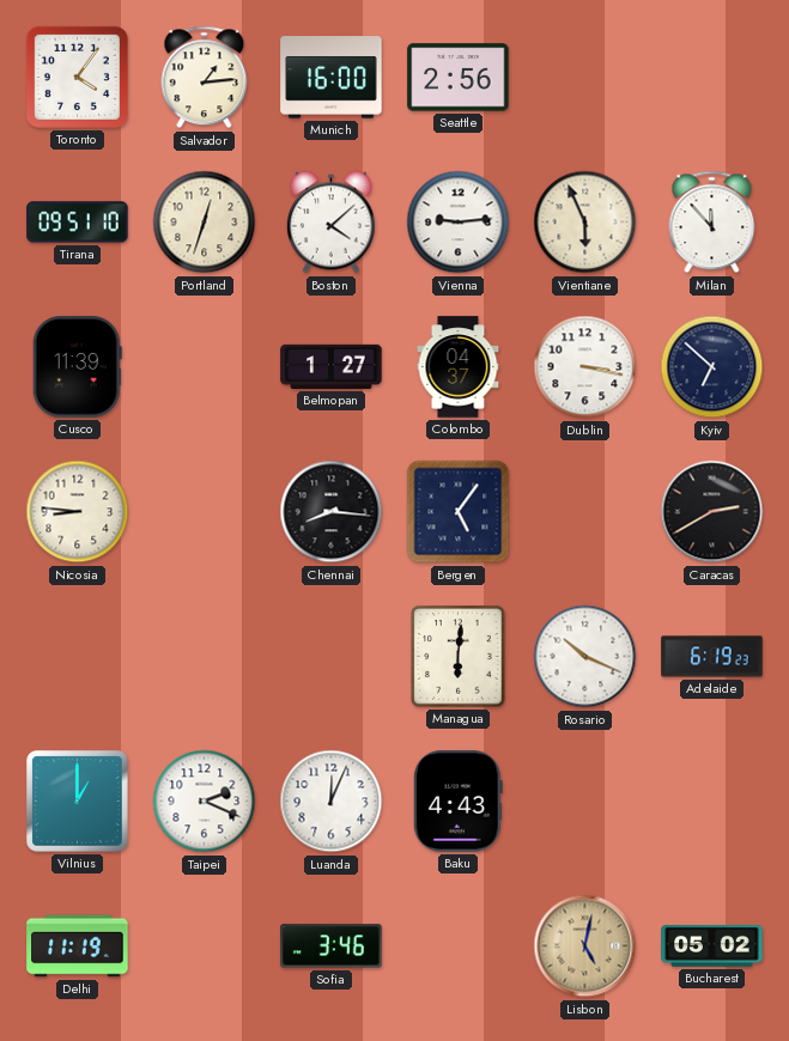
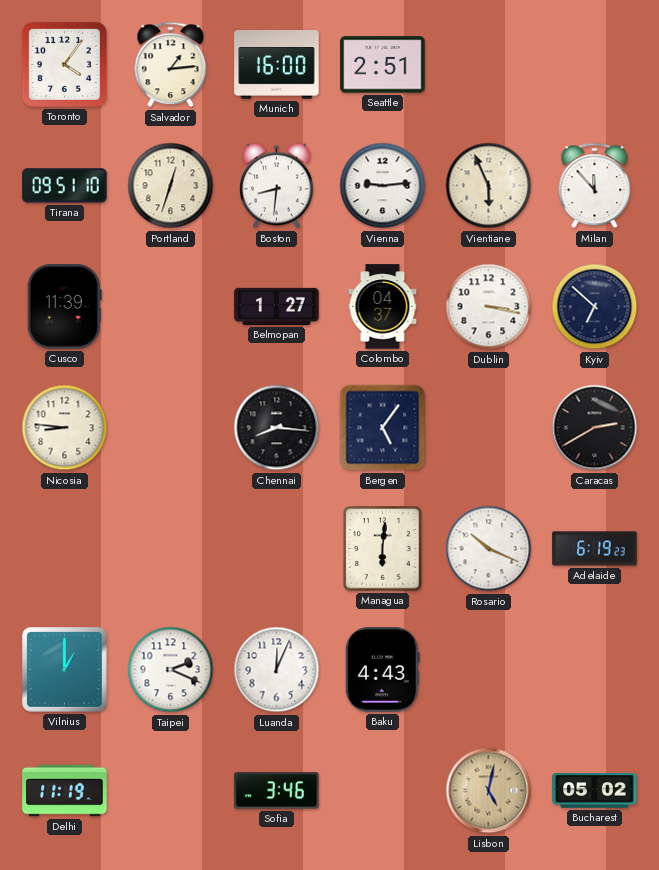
Seattle: 2:56 -> 2:51 (383, 65)
Boston: 4:08 -> 8:31 (276, 186)
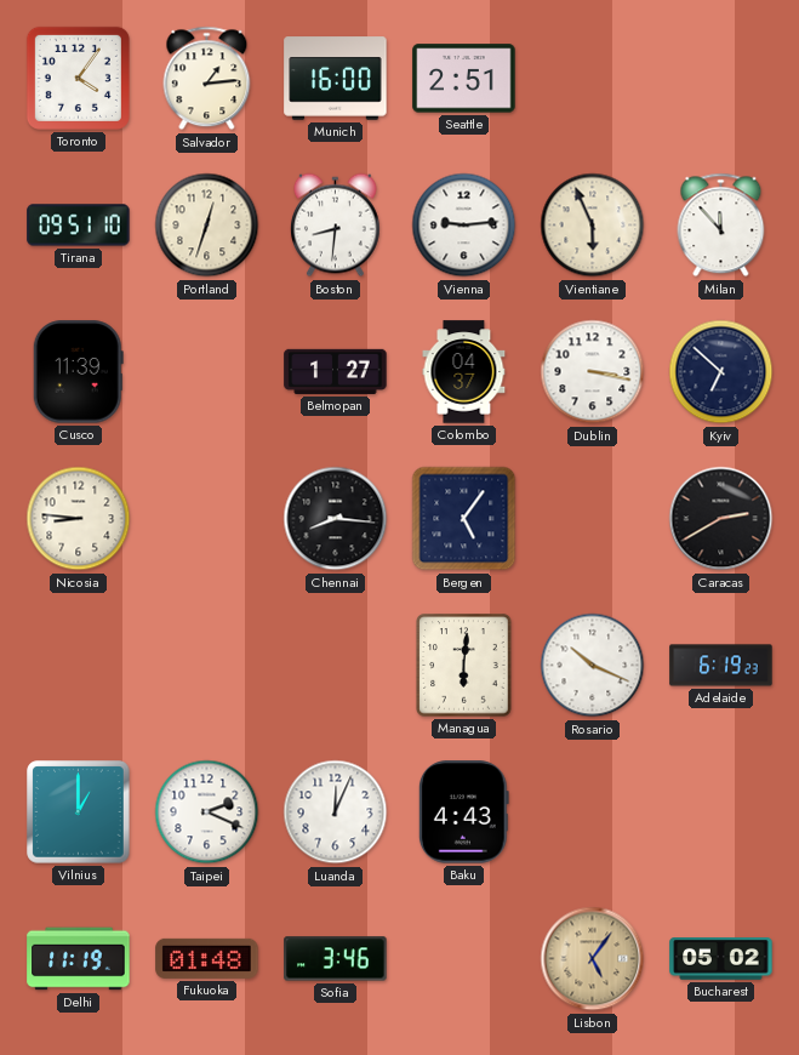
Fukuoka: none -> 01:48 (207, 958)
Lisbon: 5:02 -> 5:06 (593, 959)
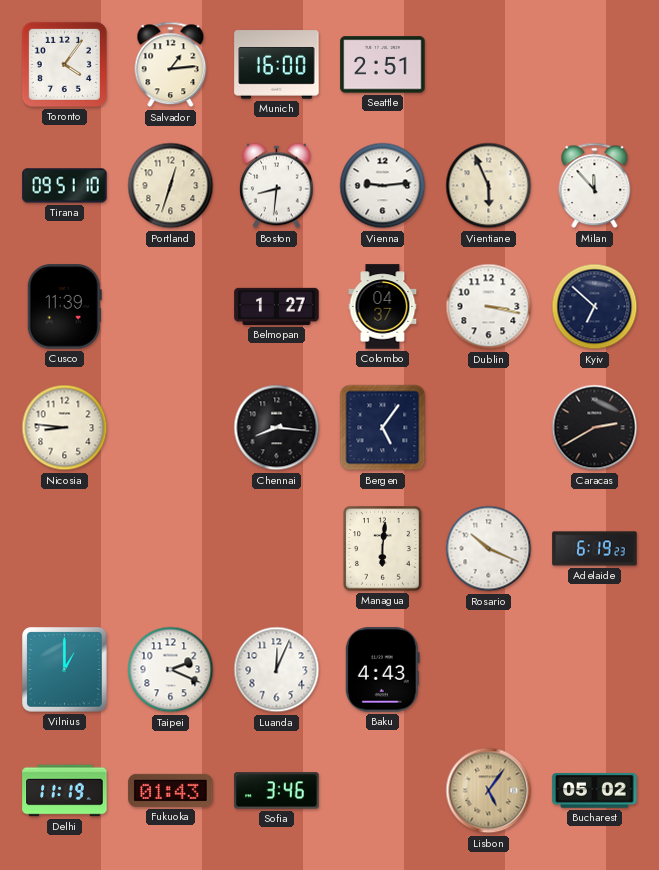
Fukuoka: 01:48 -> 01:43 (171, 790)
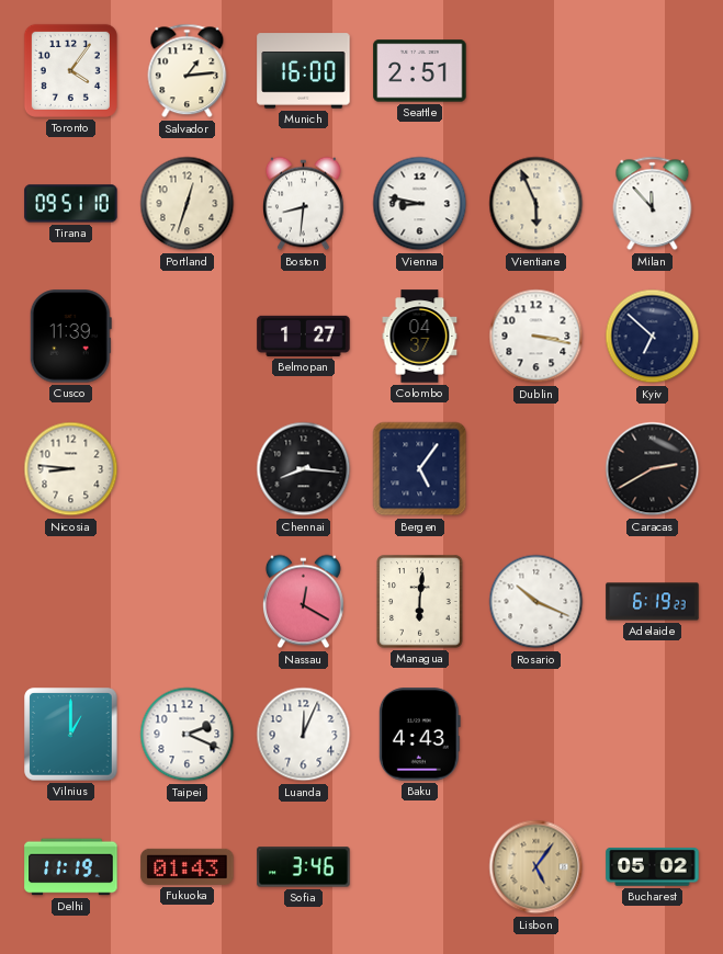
Vienna: 9:14 -> 8:47 (420, 204)
Nassau: none -> 12:20 (303, 602)
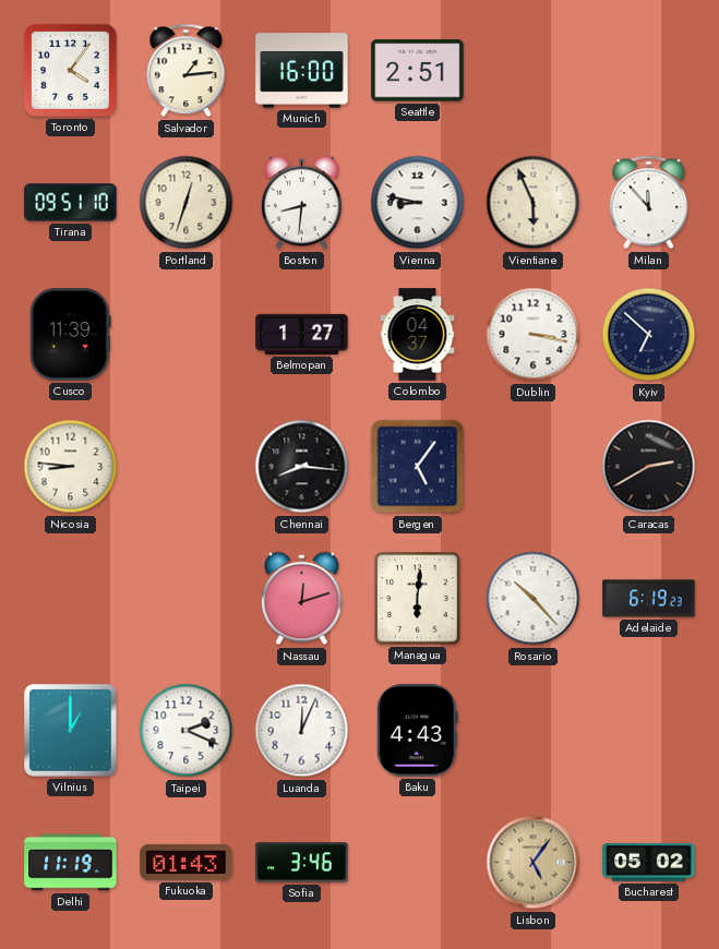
Nassau: 12:20 -> 12:12 (301, 599)
Rosario: 10:19 -> 10:23 (534, 599)
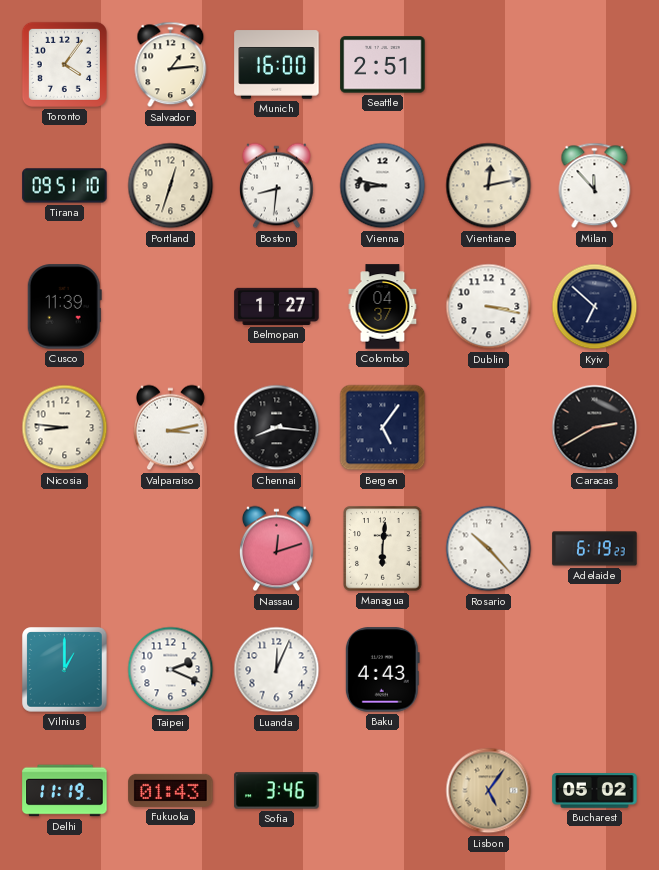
Vientiane: 5:56 -> 12:13 (489, 186)
Valparaiso: none -> 3:13 (170, 428)
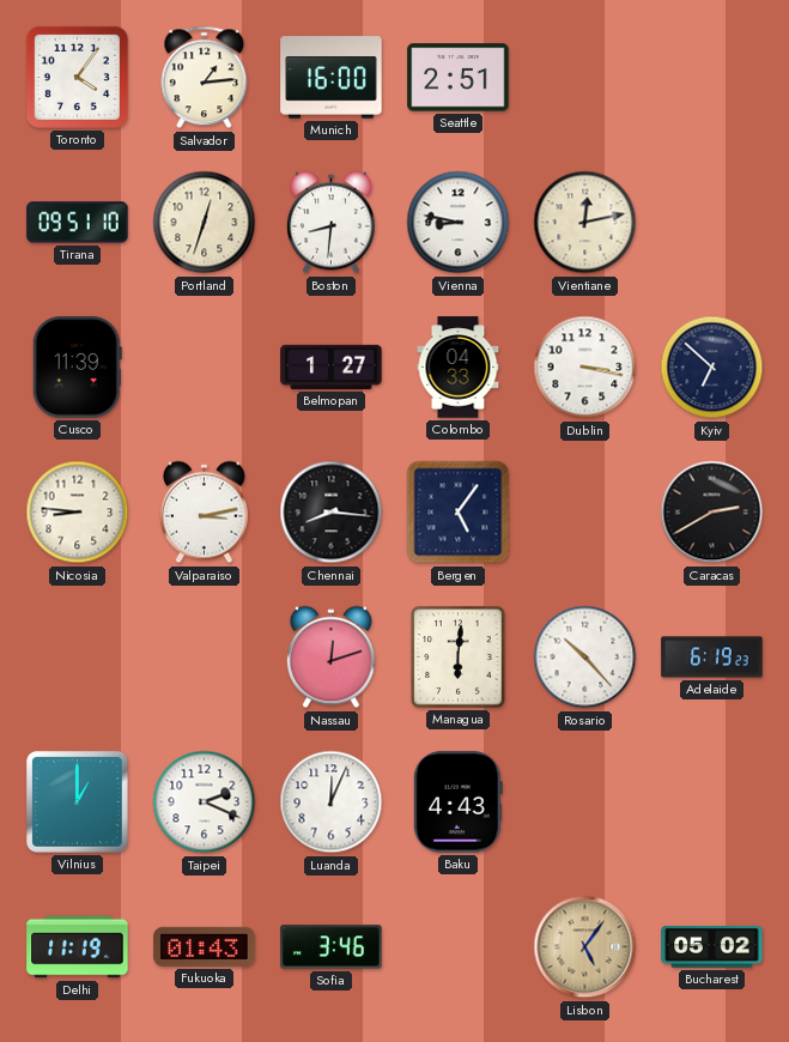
Milan: 11:53 -> none (595, 186)
Colombo: 04:37 -> 04:33 (459, 368)
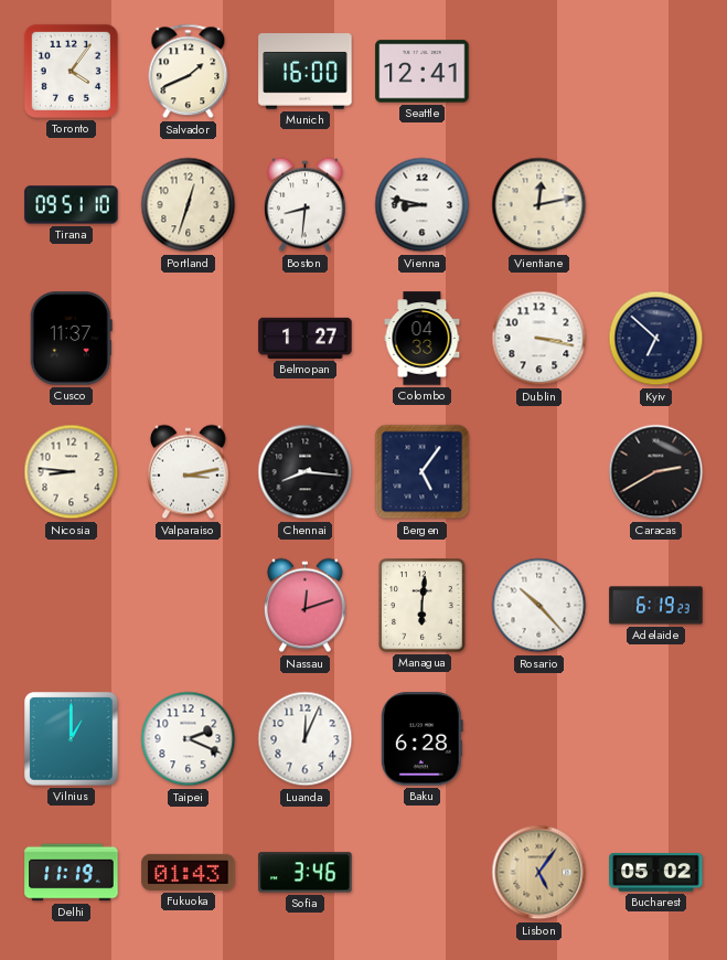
Salvador: 1:14 -> 1:41 (189, 72)
Seattle: 2:51 -> 12:41 (423, 72)
Cusco: 11:39 -> 11:37 (71, 339)
Baku: 4:43 -> 6:28 (421, 739)
